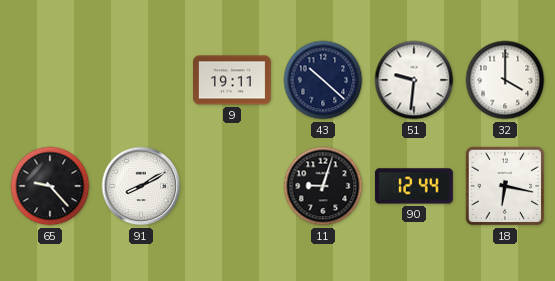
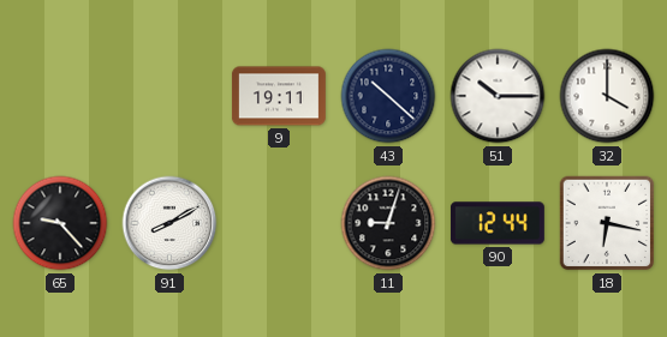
51: 9:31 -> 10:15 (498, 96)
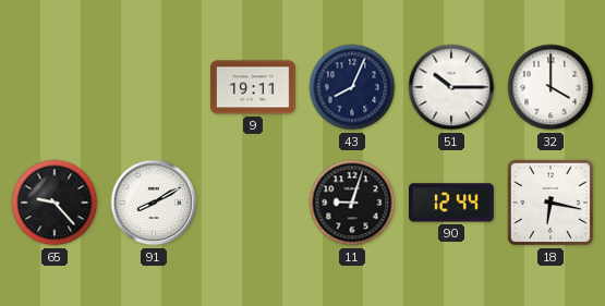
43: 10:22 -> 8:04 (352, 87)
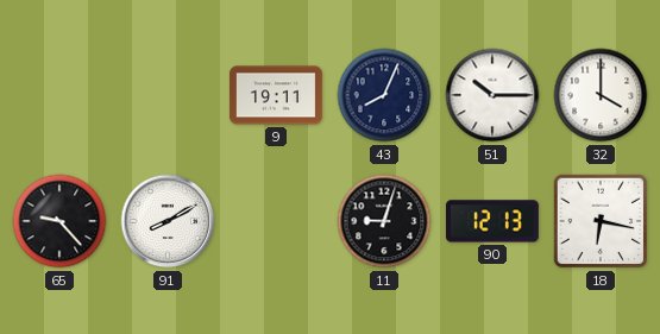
90: 12:44 -> 12:13 (492, 221)
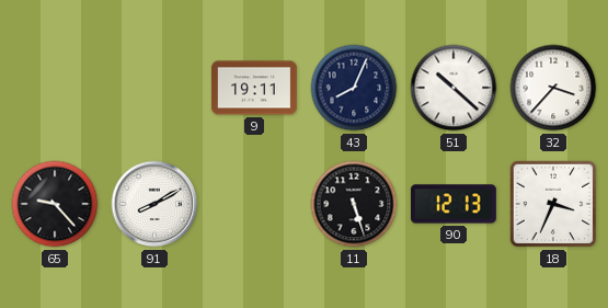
51: 10:15 -> 10:22 (454, 88)
32: 4:00 -> 3:37 (553, 88)
11: 9:03 -> 5:27 (354, 204)
18: 6:17 -> 3:34 (553, 204)
